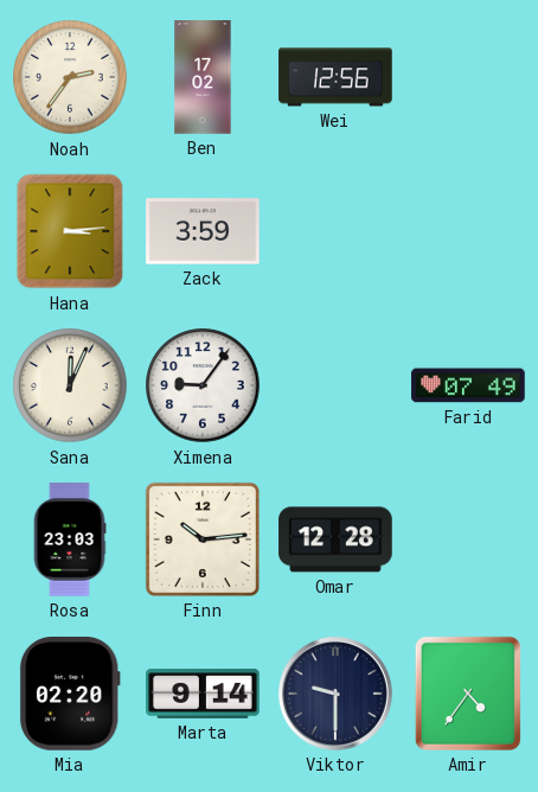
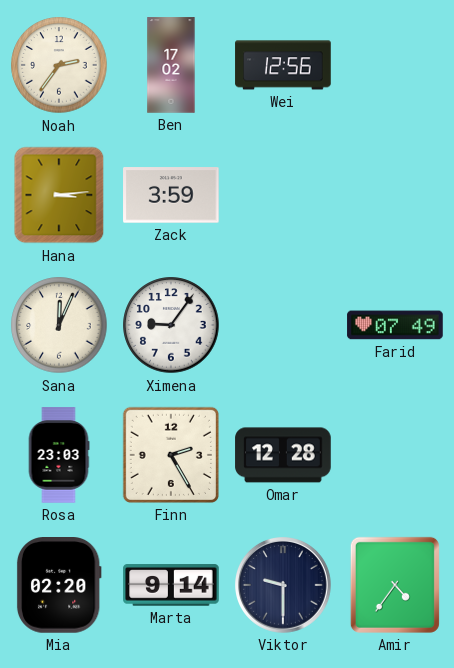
Finn: 10:14 -> 2:25 (171, 455)
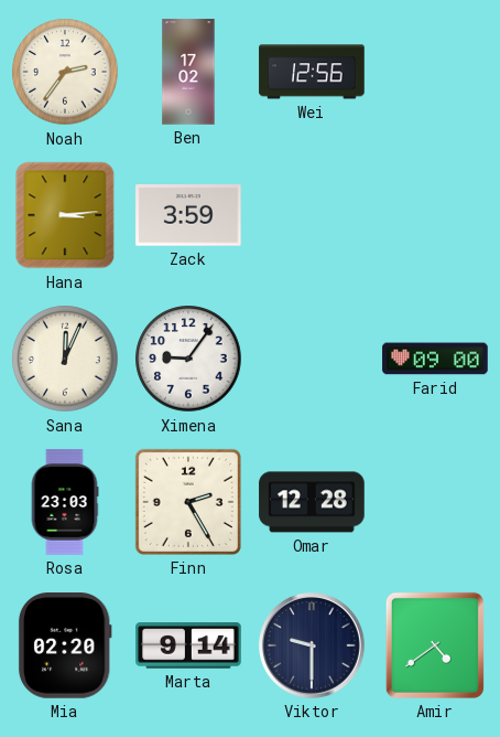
Farid: 07:49 -> 09:00 (435, 359)
Amir: 4:36 -> 4:39 (435, 645)
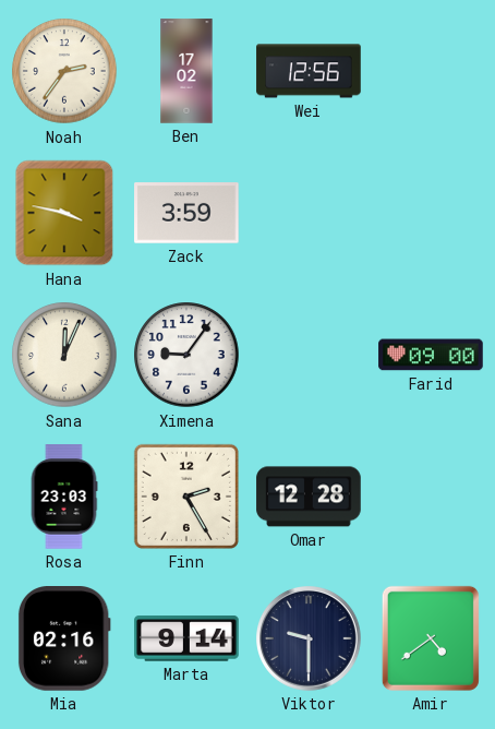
Hana: 3:14 -> 3:47 (64, 213)
Mia: 02:20 -> 02:16 (64, 638)
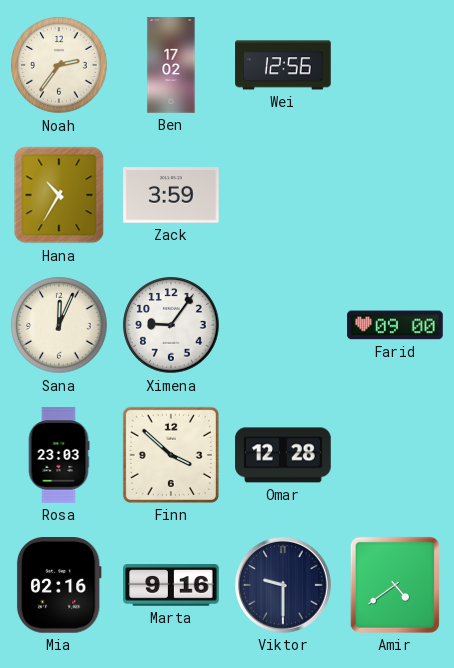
Hana: 3:47 -> 10:35 (59, 195)
Finn: 2:25 -> 3:52 (171, 455)
Marta: 9:14 -> 9:16 (171, 585)
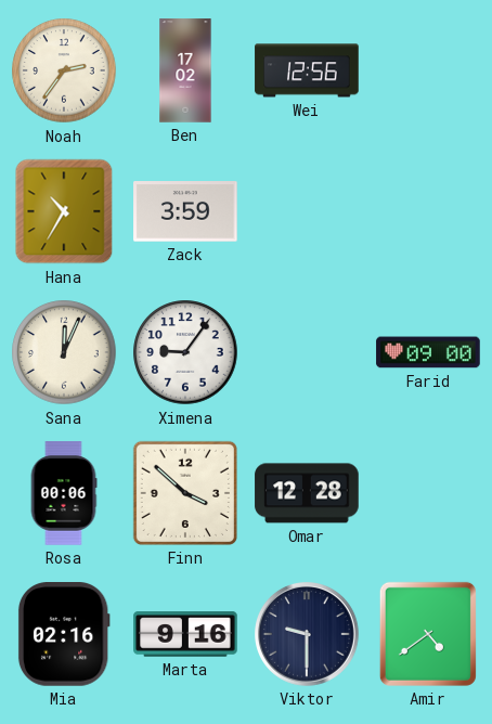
Rosa: 23:03 -> 00:06 (64, 493)
